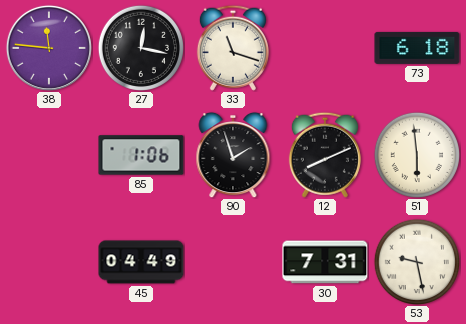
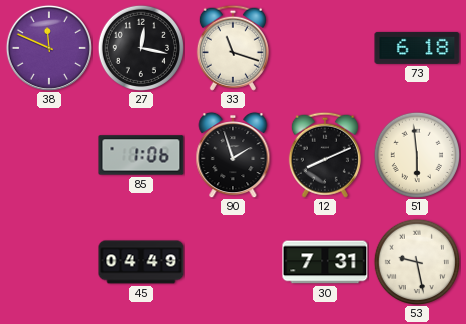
38: 11:46 -> 11:49 (49, 48)
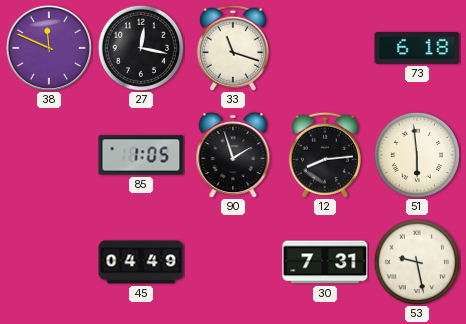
85: 1:06 -> 1:05 (141, 155)
12: 8:11 -> 8:14 (325, 155)
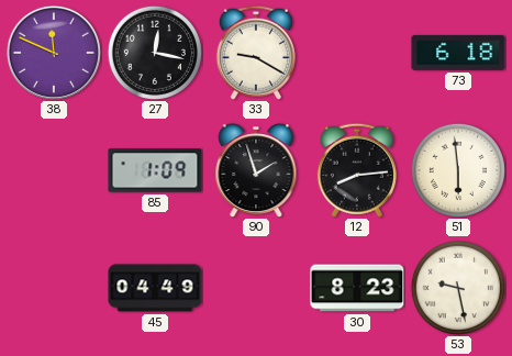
33: 11:18 -> 9:20 (256, 53)
85: 1:05 -> 1:09 (155, 170)
30: 7:31 -> 8:23 (357, 288)
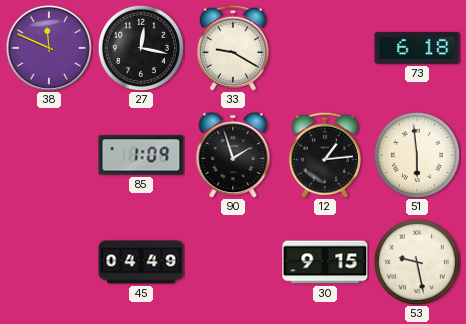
12: 8:14 -> 1:14 (325, 155)
30: 8:23 -> 9:15 (325, 262)
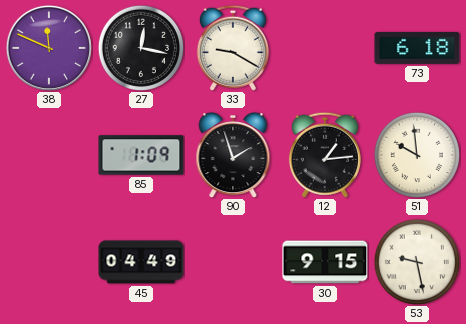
51: 5:59 -> 9:59 (416, 154)
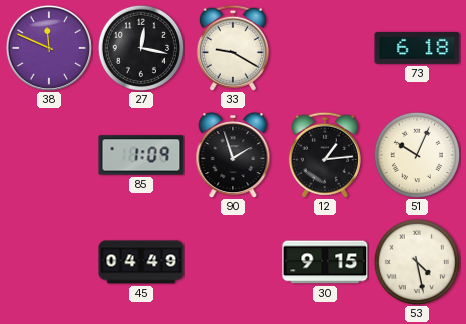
51: 9:59 -> 10:04 (416, 154)
53: 9:28 -> 4:28 (416, 261)
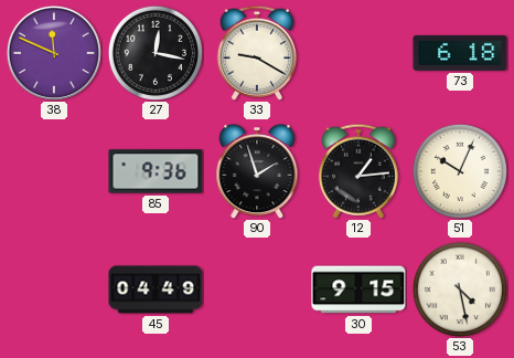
85: 1:09 -> 9:36 (156, 171)
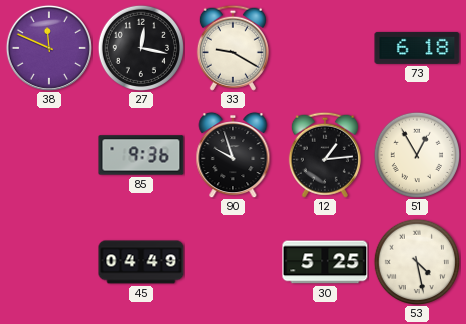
90: 1:57 -> 9:57 (233, 155)
51: 10:04 -> 12:55 (416, 154)
30: 9:15 -> 5:25 (325, 262)
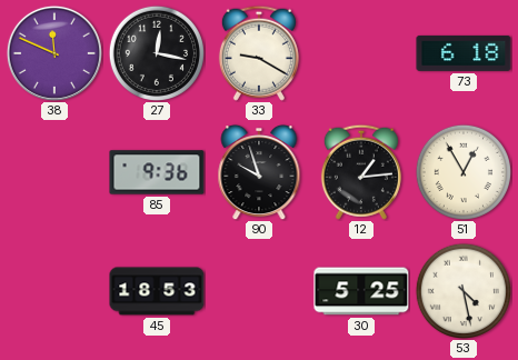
45: 04:49 -> 18:53 (157, 291)
